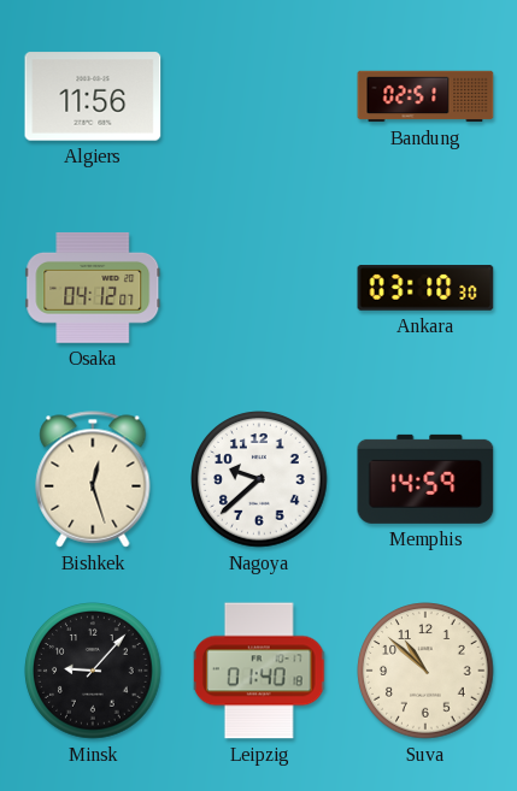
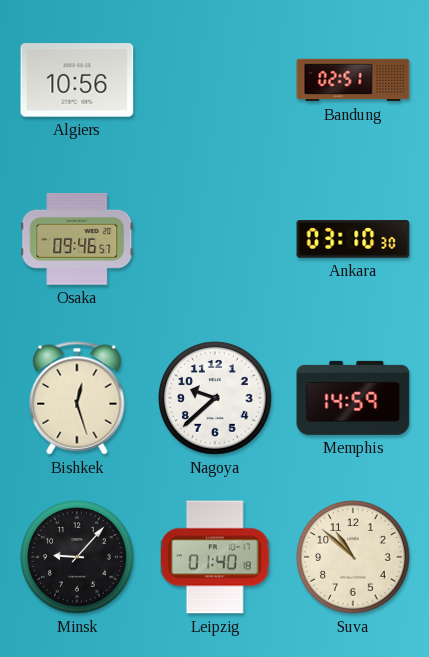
Algiers: 11:56 -> 10:56 (77, 80)
Osaka: 04:12 -> 09:46 (77, 239)
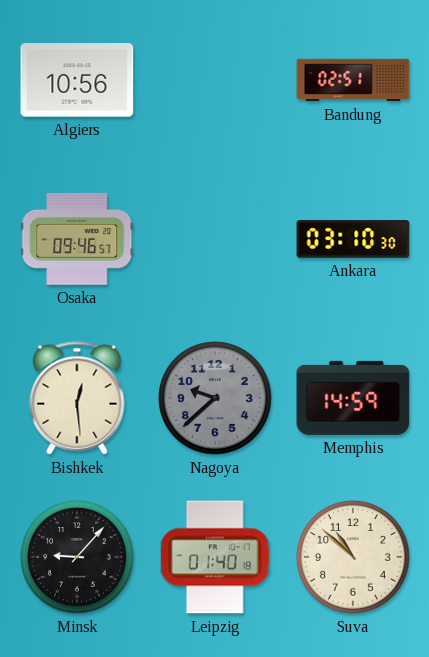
Bishkek: 12:27 -> 12:29 (77, 398)
Nagoya dial: white -> grey (215, 398)
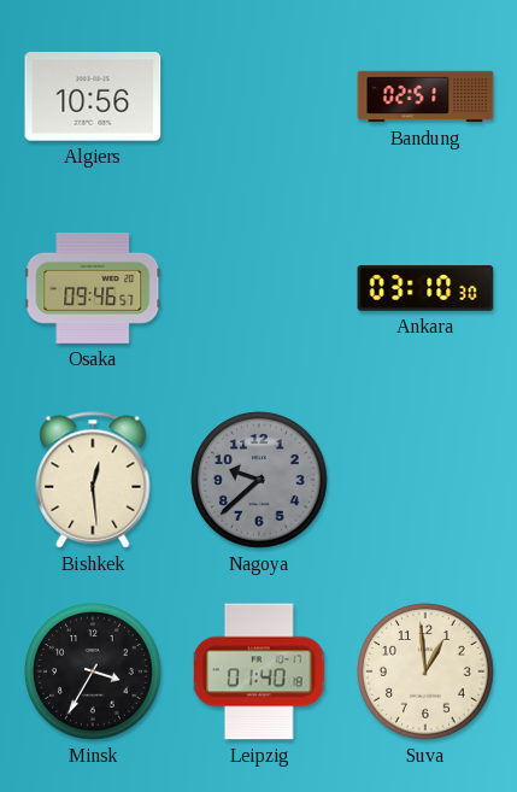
Memphis: 14:59 -> none (353, 398)
Minsk: 9:07 -> 3:35 (93, 671)
Suva: 10:52 -> 12:59 (425, 671)
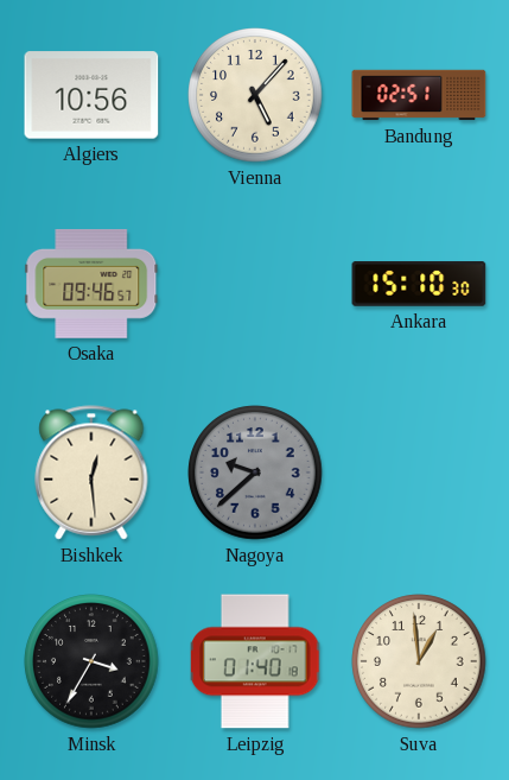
Vienna: none -> 5:07 (255, 95)
Ankara: 03:10 -> 15:10 (419, 284)
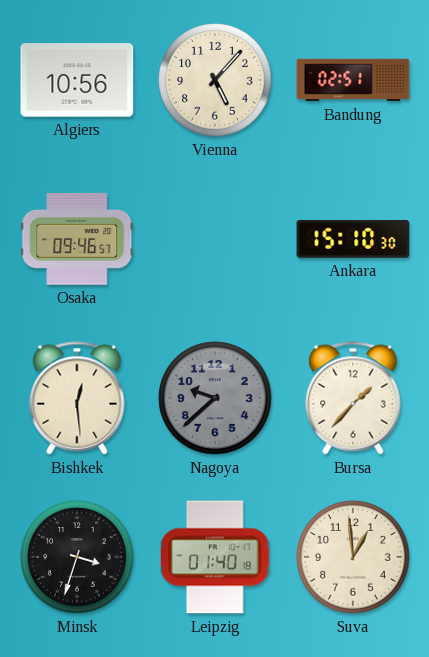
Bursa: none -> 1:37 (353, 398)
Minsk: 3:35 -> 3:33 (77, 557)
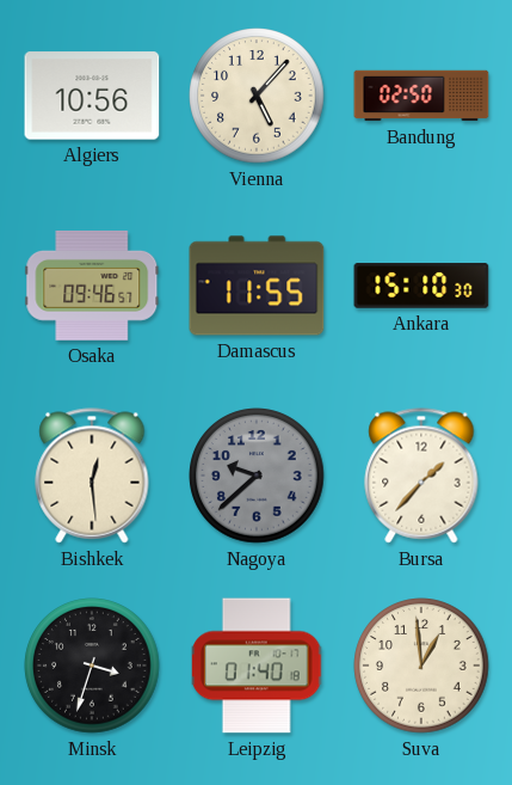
Bandung: 02:51 -> 02:50 (421, 96)
Damascus: none -> 11:55 (257, 286)
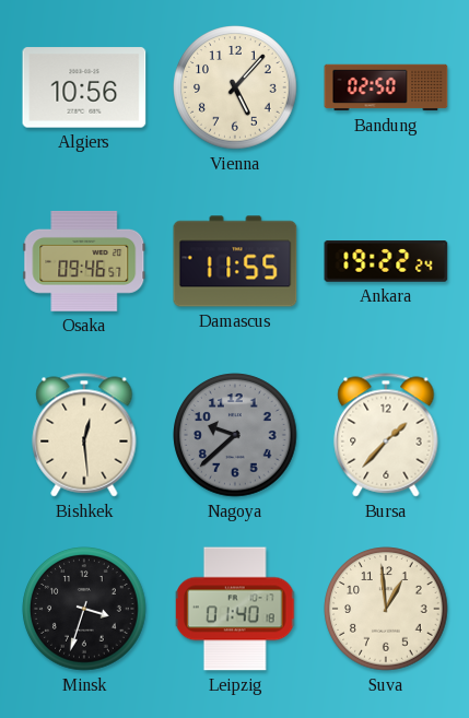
Ankara: 15:10 -> 19:22 (386, 261)
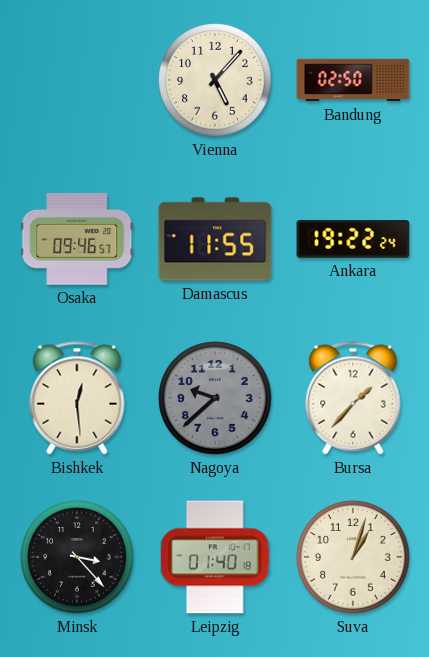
Algiers: 10:56 -> none (84, 87)
Minsk: 3:33 -> 3:23 (77, 557)
Suva: 12:59 -> 1:03 (353, 557)
